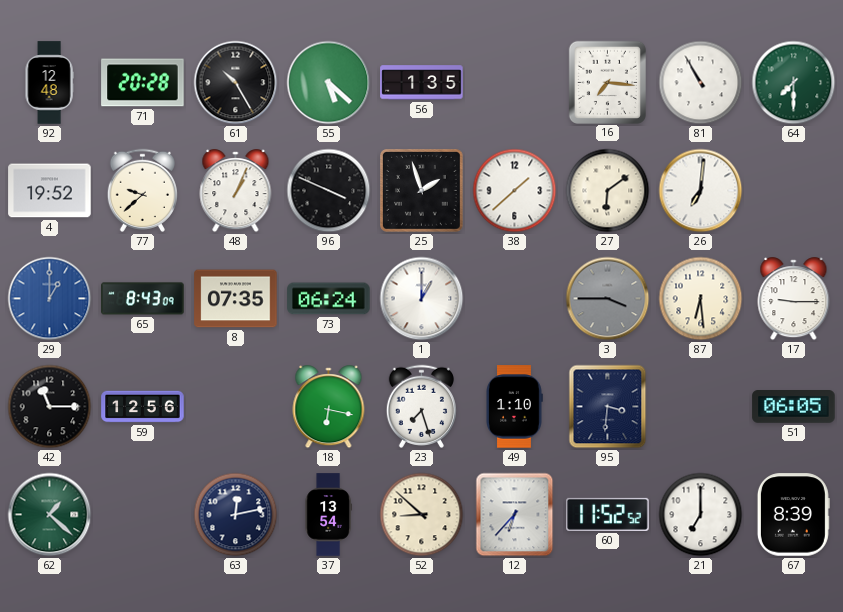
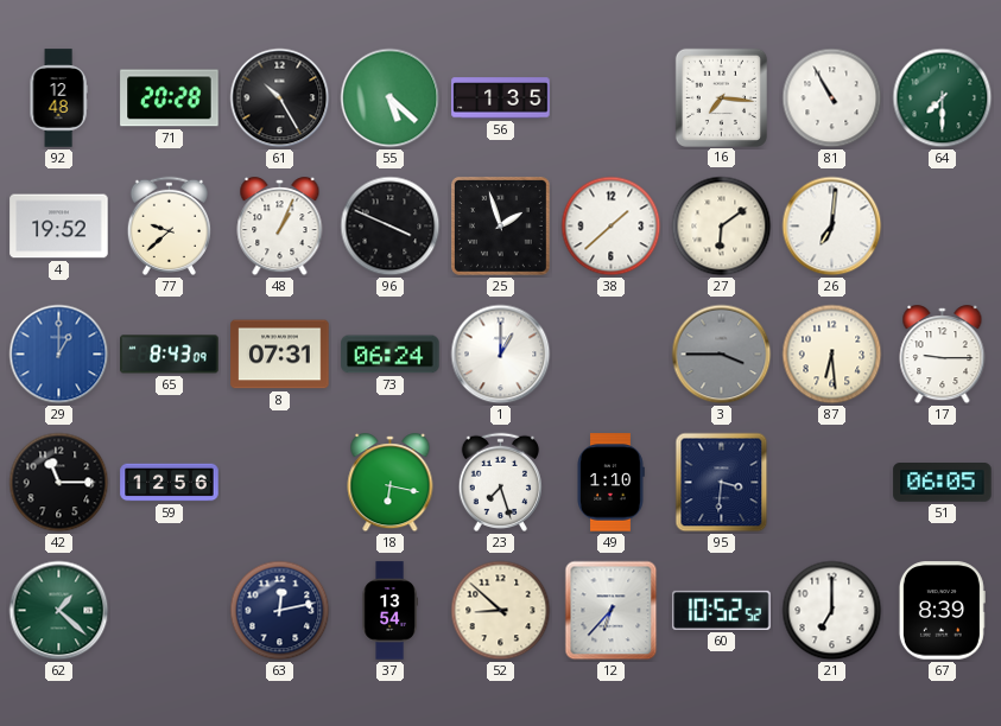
8: 07:35 -> 07:31 (280, 355)
60: 11:52 -> 10:52 (722, 610)
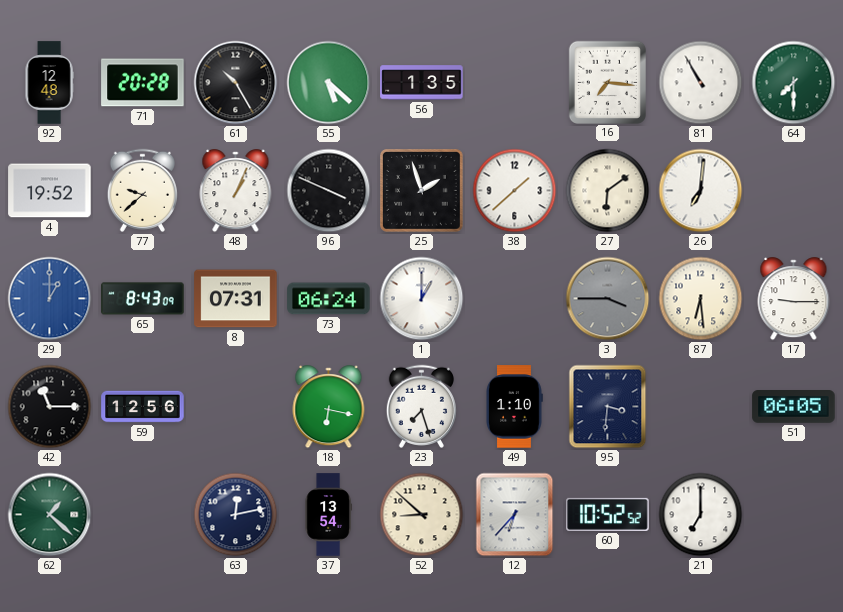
67: 8:39 -> none (942, 611)
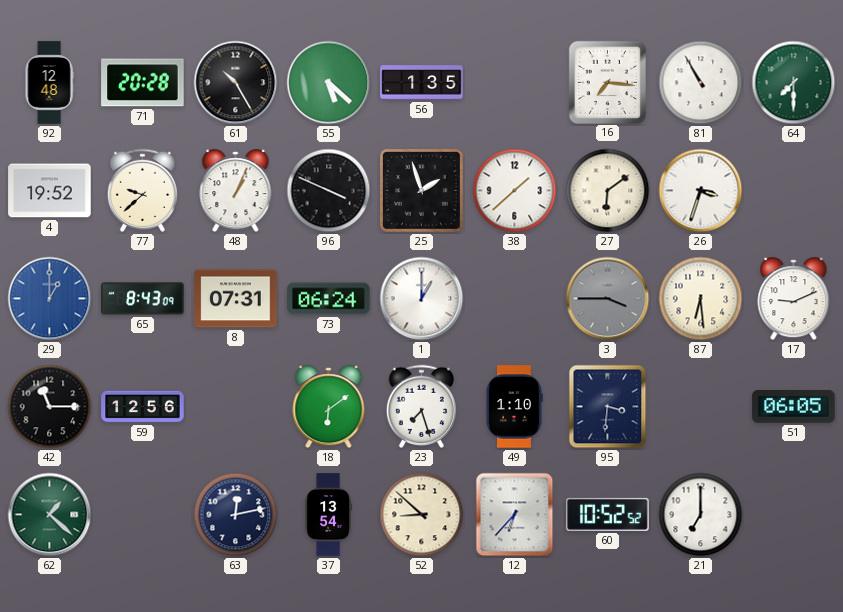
26: 7:01 -> 3:33 (701, 191)
17: 9:15 -> 9:11 (794, 299)
18: 6:17 -> 6:09 (329, 407)
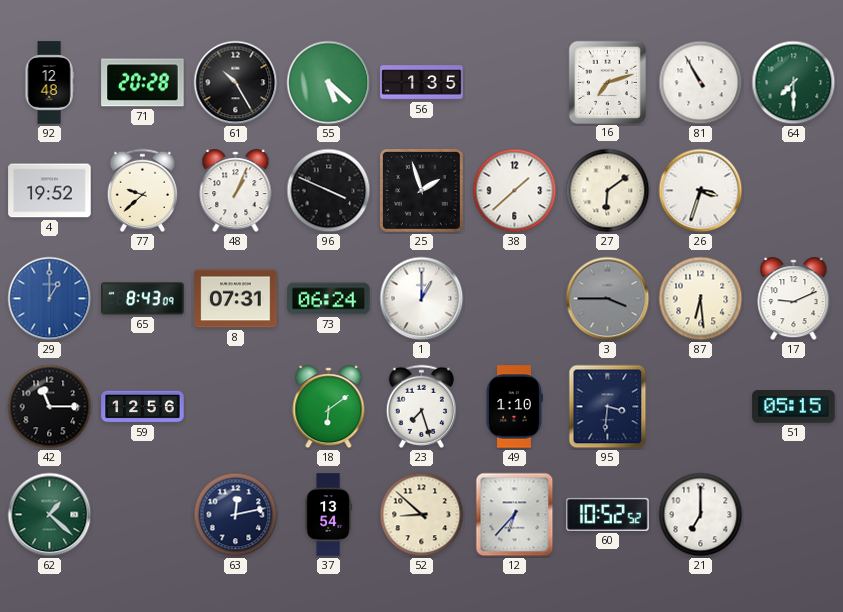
16: 7:16 -> 7:12 (607, 82)
51: 06:05 -> 05:15 (794, 407)
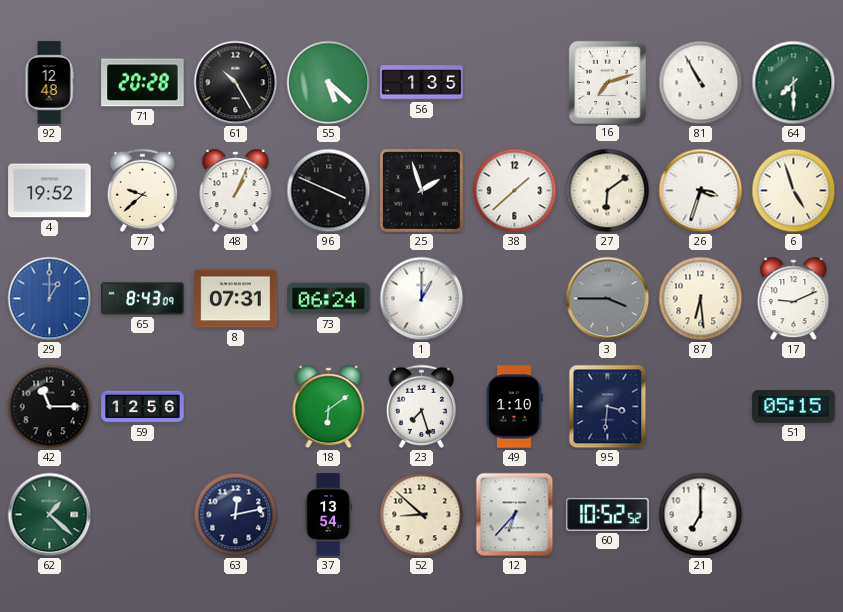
6: none -> 4:57 (794, 191)
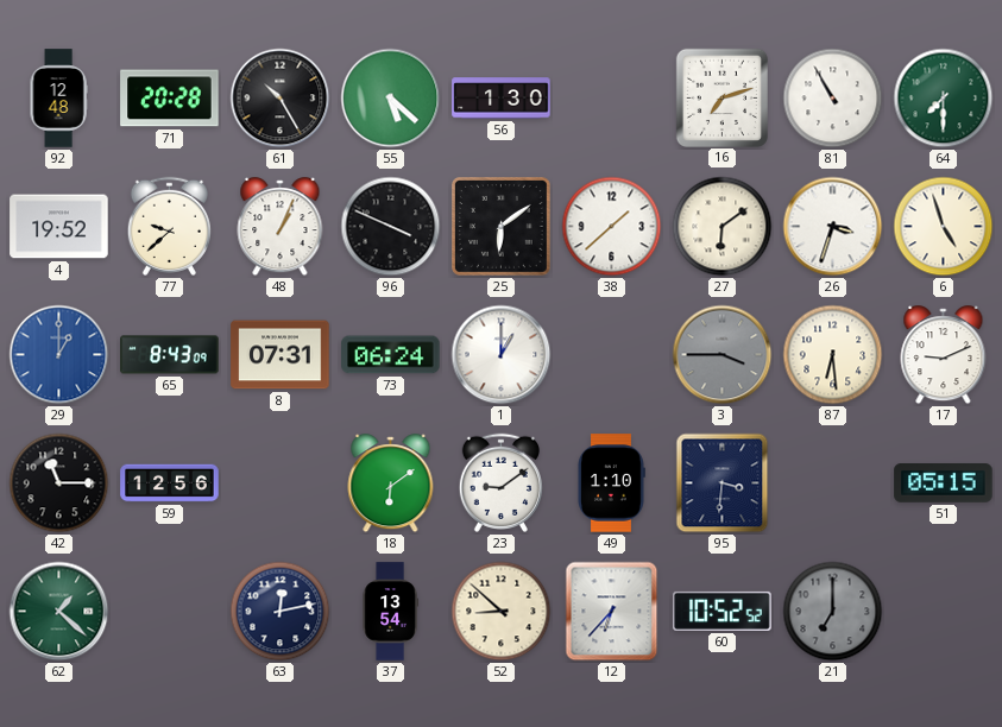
56: 1:35 -> 1:30 (502, 99)
25: 1:57 -> 6:09 (502, 227)
23: 7:27 -> 9:09 (500, 482)
21 dial: white -> grey (833, 612)
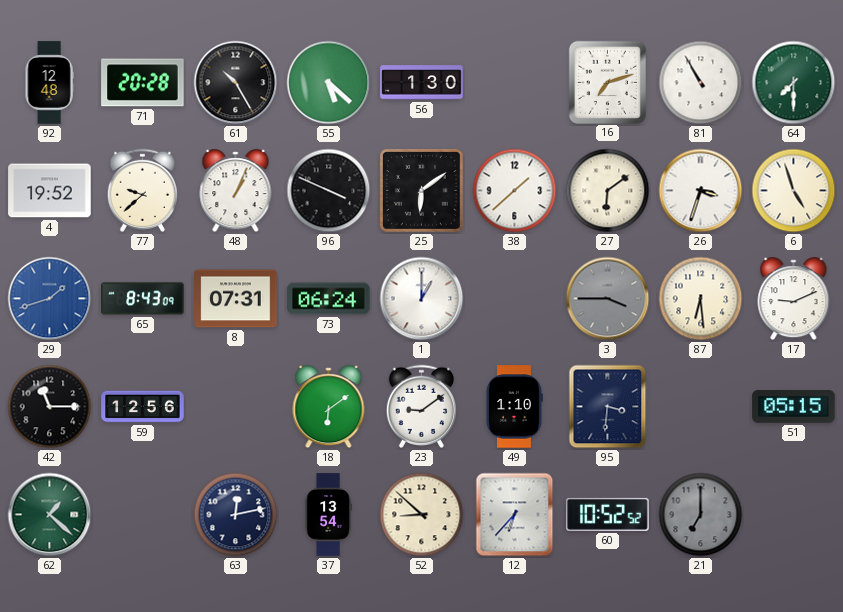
29: 1:00 -> 1:42 (50, 299)
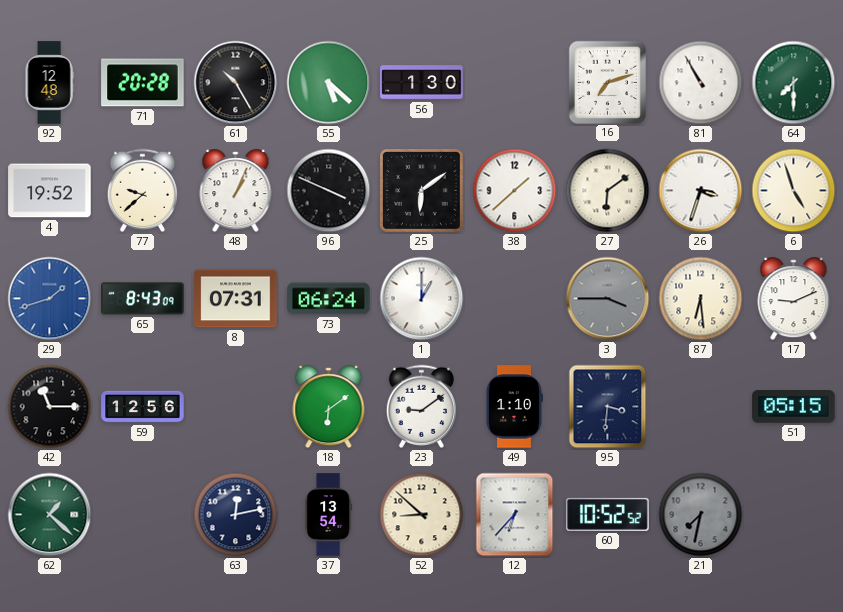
21: 7:00 -> 7:32 (701, 515)
